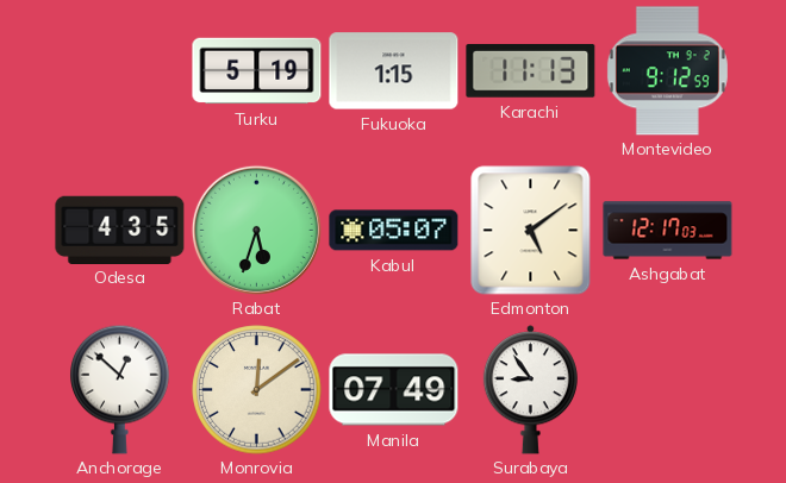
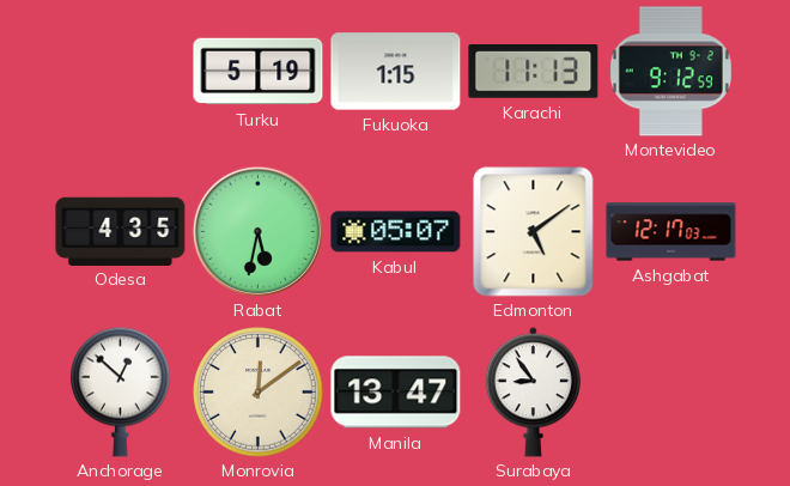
Rabat: 5:33 -> 5:32 (257, 231)
Manila: 07:49 -> 13:47 (396, 393)
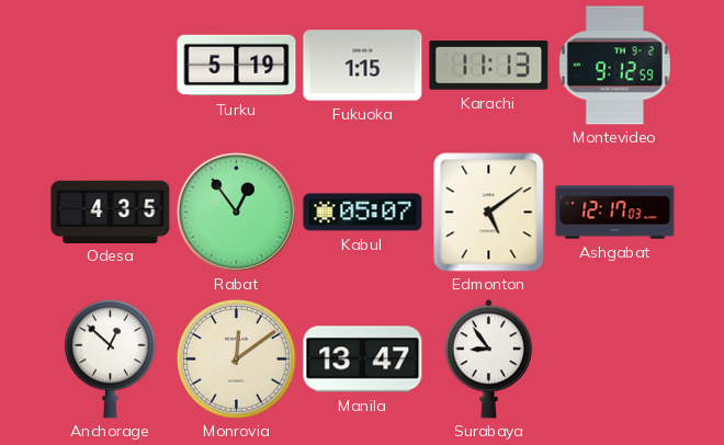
Rabat: 5:32 -> 12:54 (236, 212)
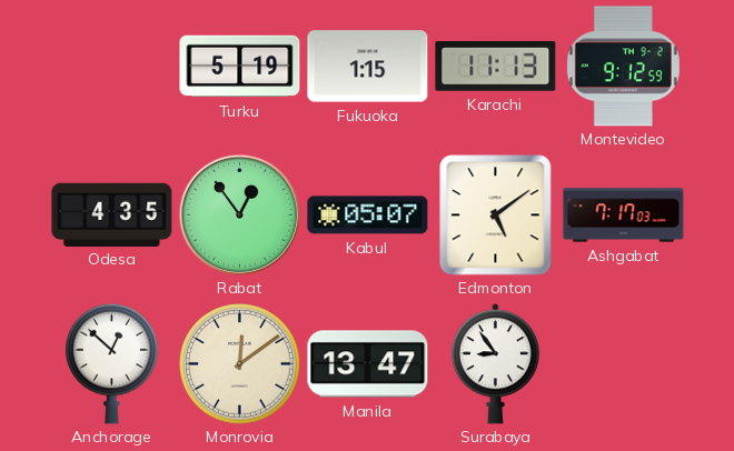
Ashgabat: 12:17 -> 7:17 (624, 216)
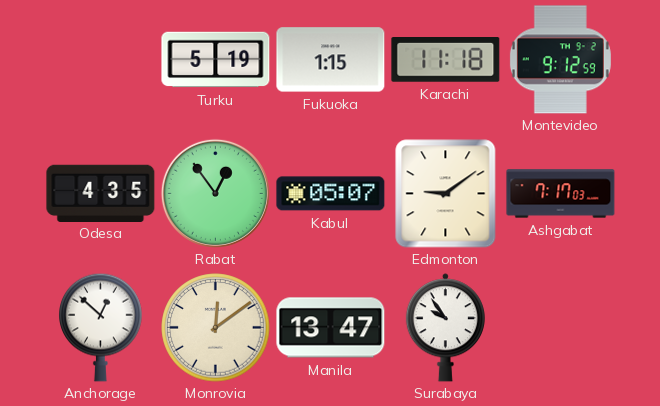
Karachi: 11:13 -> 11:18 (446, 60)
Edmonton: 5:09 -> 9:09 (446, 194)
Surabaya: 8:54 -> 9:54 (445, 328)
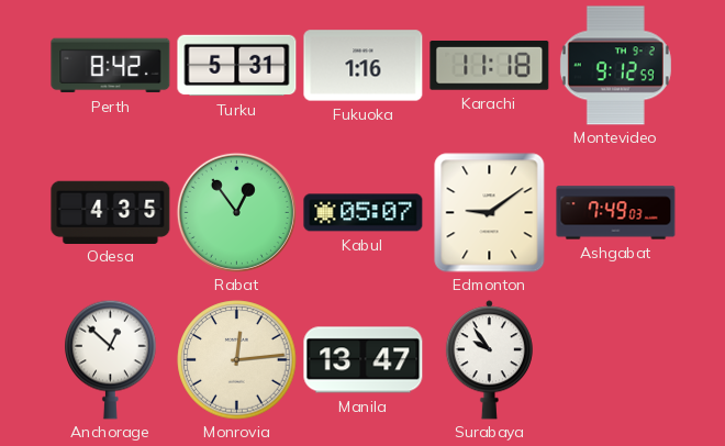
Perth: none -> 8:42 (111, 66)
Turku: 5:19 -> 5:31 (237, 66)
Fukuoka: 1:15 -> 1:16 (364, 66)
Ashgabat: 7:17 -> 7:49 (616, 213)
Monrovia: 12:09 -> 12:14 (237, 360)
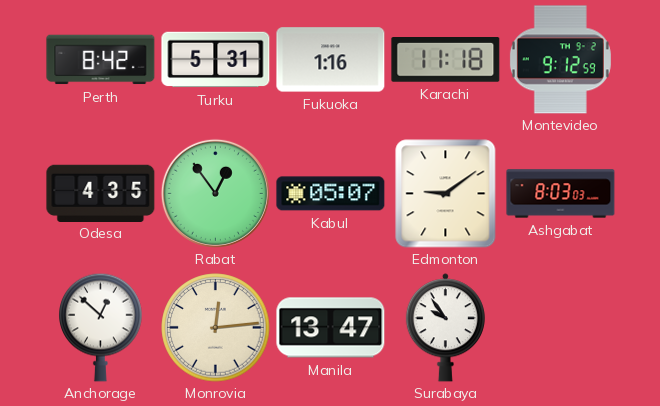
Ashgabat: 7:49 -> 8:03 (561, 194)
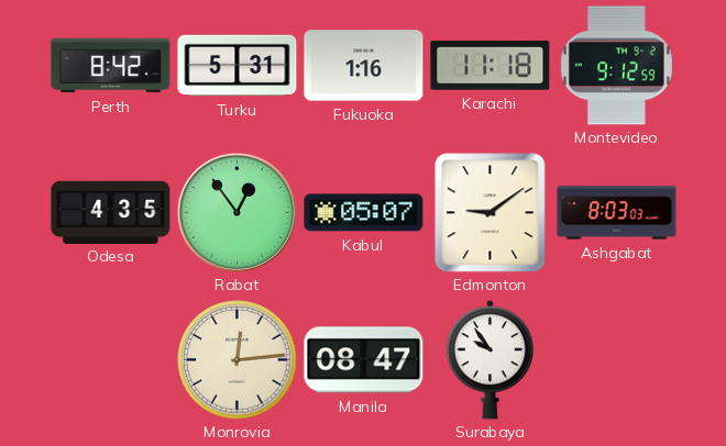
Anchorage: 12:52 -> none (101, 327)
Manila: 13:47 -> 08:47 (364, 360)
